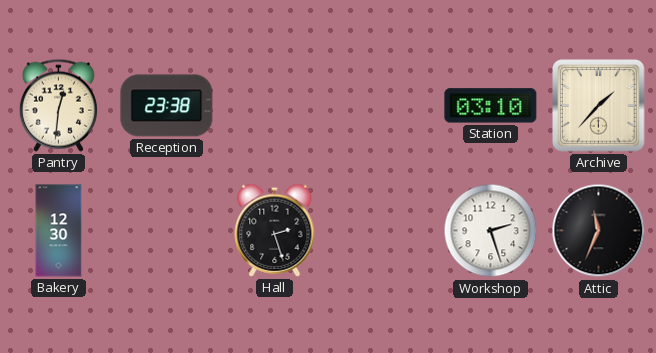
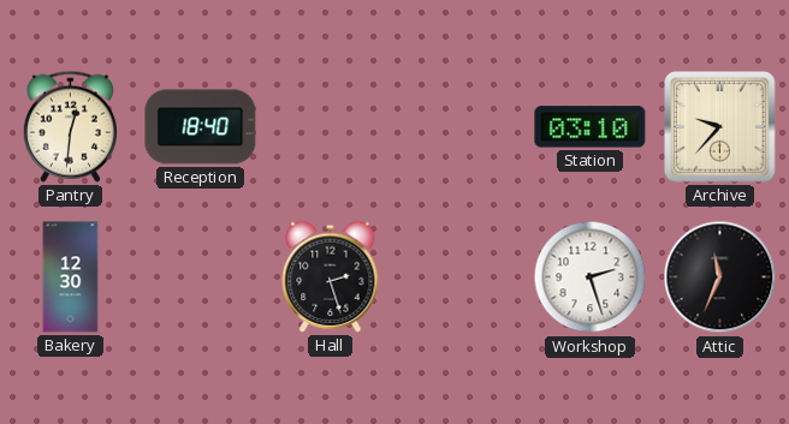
Reception: 23:38 -> 18:40 (201, 127)
Archive: 1:37 -> 9:37 (720, 127)
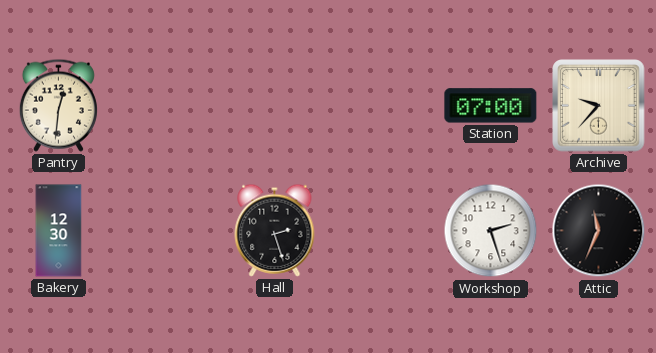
Reception: 18:40 -> none (201, 127)
Station: 03:10 -> 07:00 (491, 106)
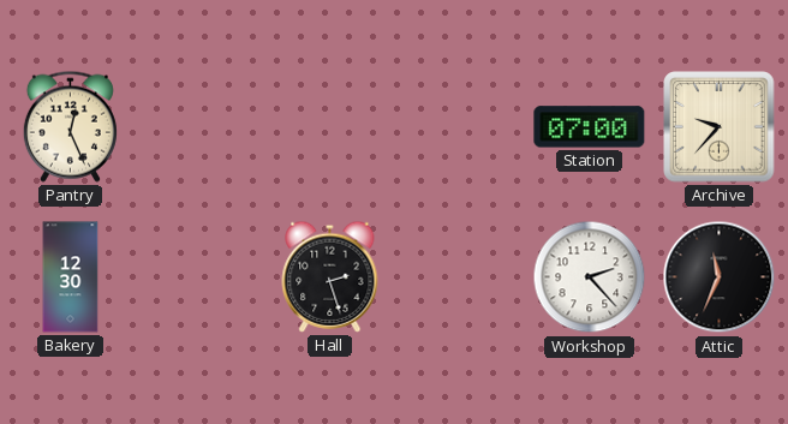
Pantry: 12:31 -> 12:26 (70, 126)
Workshop: 2:27 -> 2:23 (590, 277)
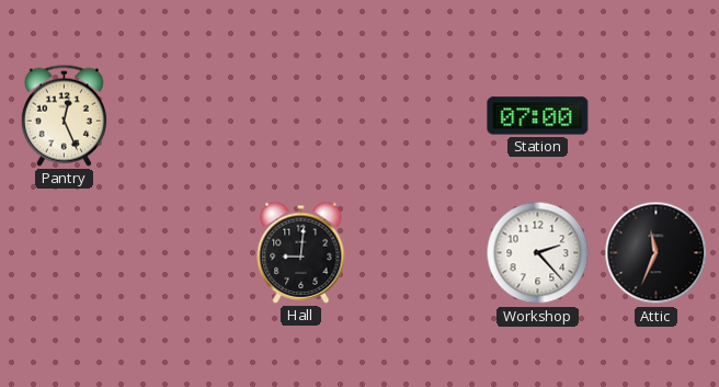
Archive: 9:37 -> none (720, 127)
Bakery: 12:30 -> none (71, 277)
Hall: 2:27 -> 9:01 (301, 252)
